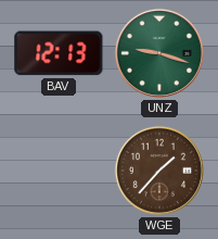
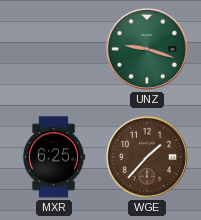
BAV: 12:13 -> none (59, 53)
MXR: none -> 6:25 (54, 157)
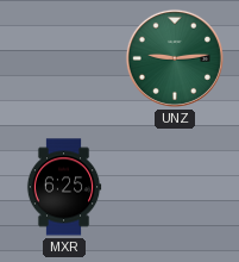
UNZ: 9:18 -> 9:14 (175, 58)
WGE: 1:37 -> none (147, 157)
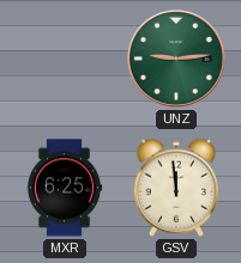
GSV: none -> 11:59 (175, 188)
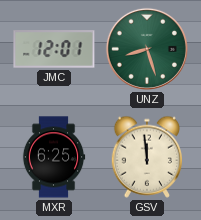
JMC: none -> 12:01 (54, 49)
UNZ: 9:14 -> 8:27 (147, 49)
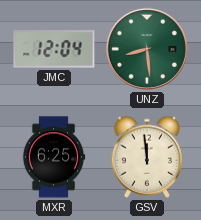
JMC: 12:01 -> 12:04 (54, 49)
UNZ: 8:27 -> 8:29 (147, 49)
